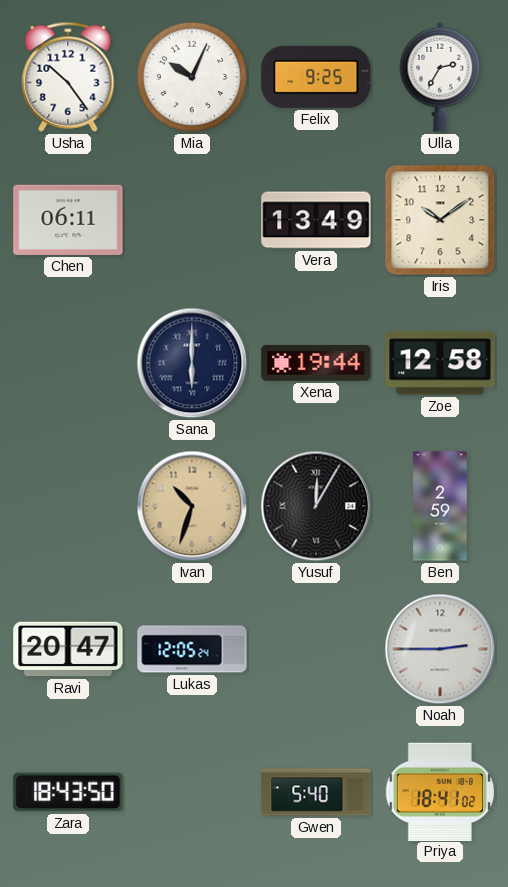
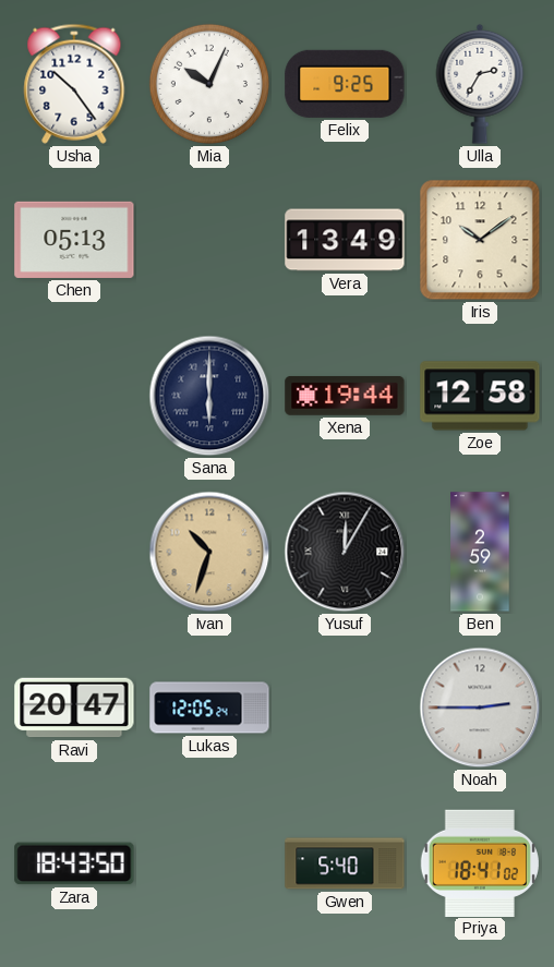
Chen: 06:11 -> 05:13 (74, 240)
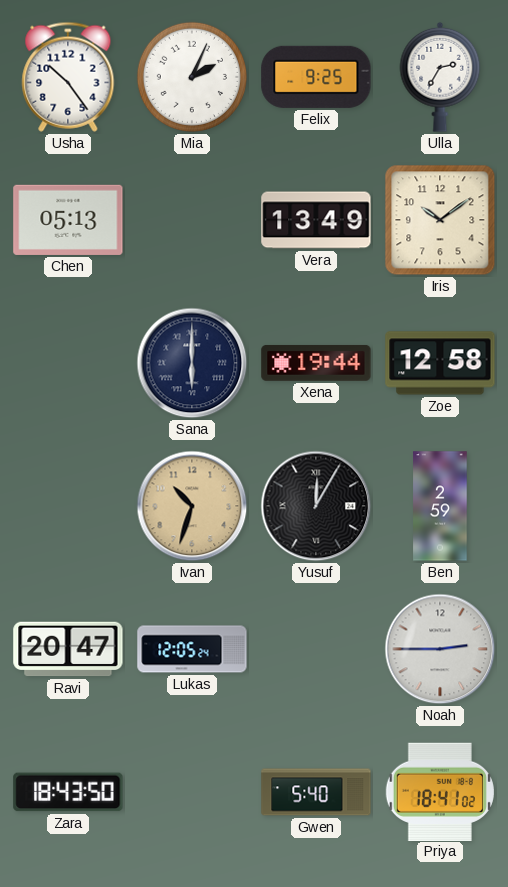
Mia: 10:04 -> 2:04 (192, 77)
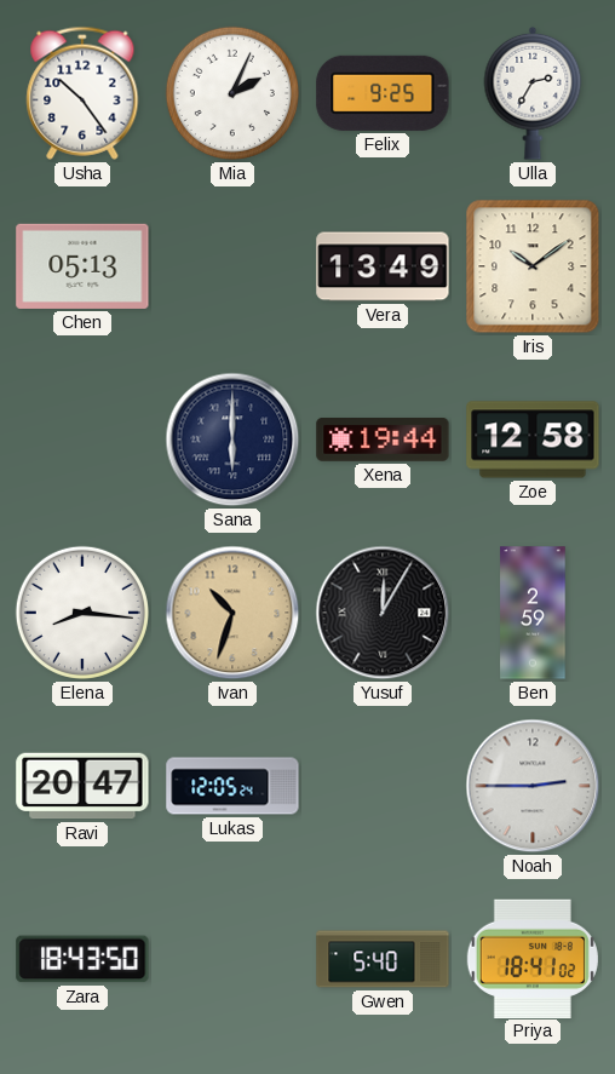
Elena: none -> 8:16 (82, 613)
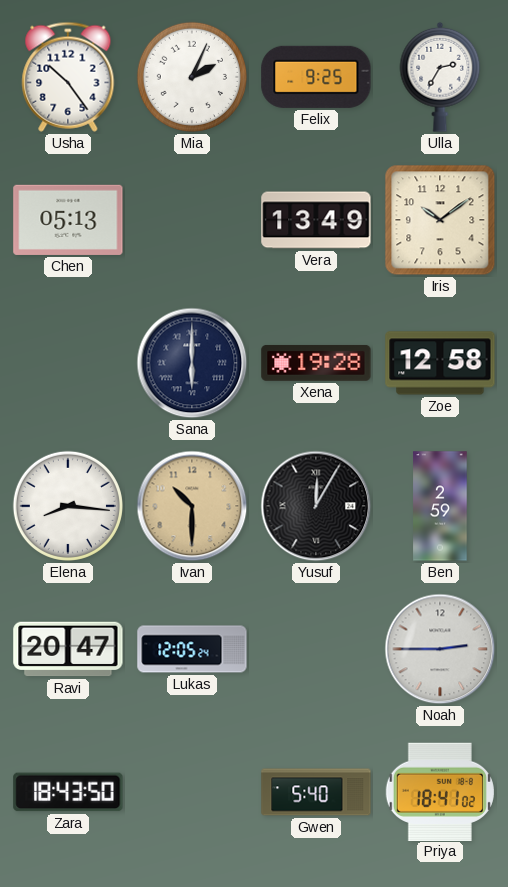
Xena: 19:44 -> 19:28 (316, 363)
Ivan: 10:33 -> 10:30 (192, 506)
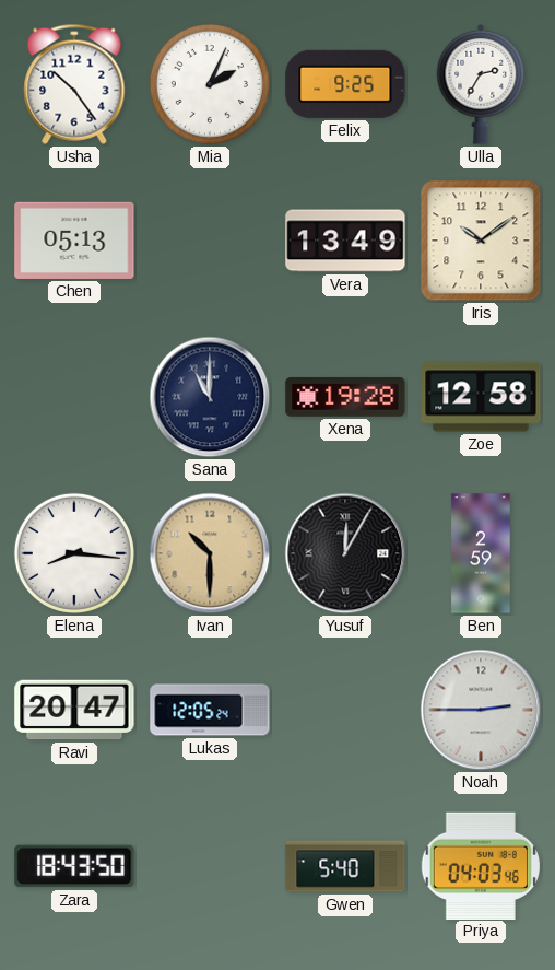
Sana: 6:00 -> 11:00 (210, 397)
Priya: 18:41 -> 04:03 (481, 865)
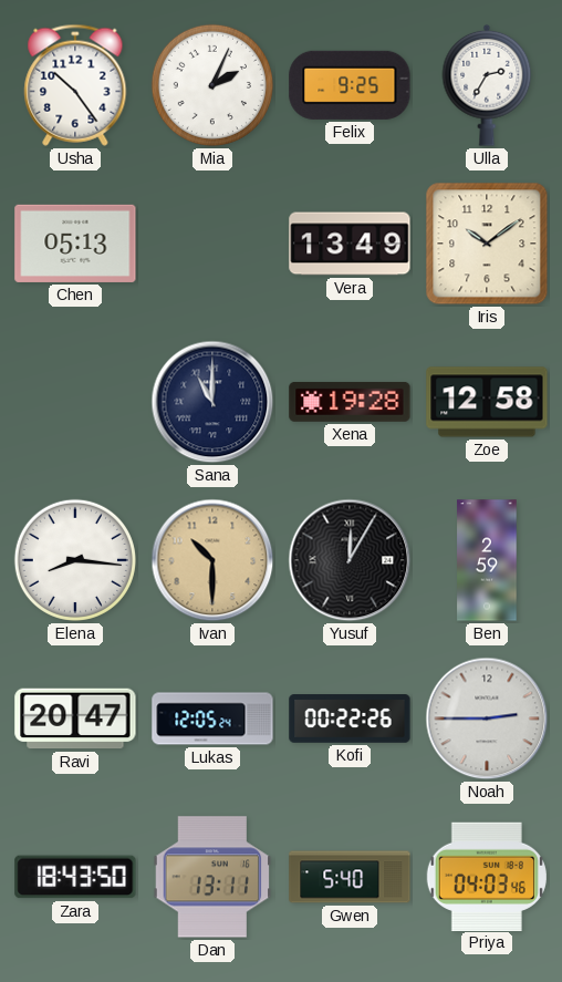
Kofi: none -> 00:22 (350, 719)
Dan: none -> 13:11 (212, 877)
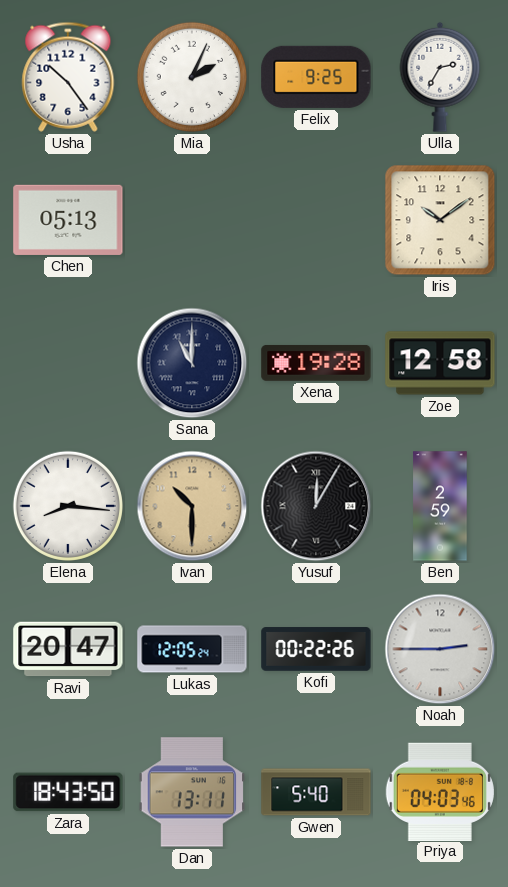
Vera: 13:49 -> none (350, 244)
